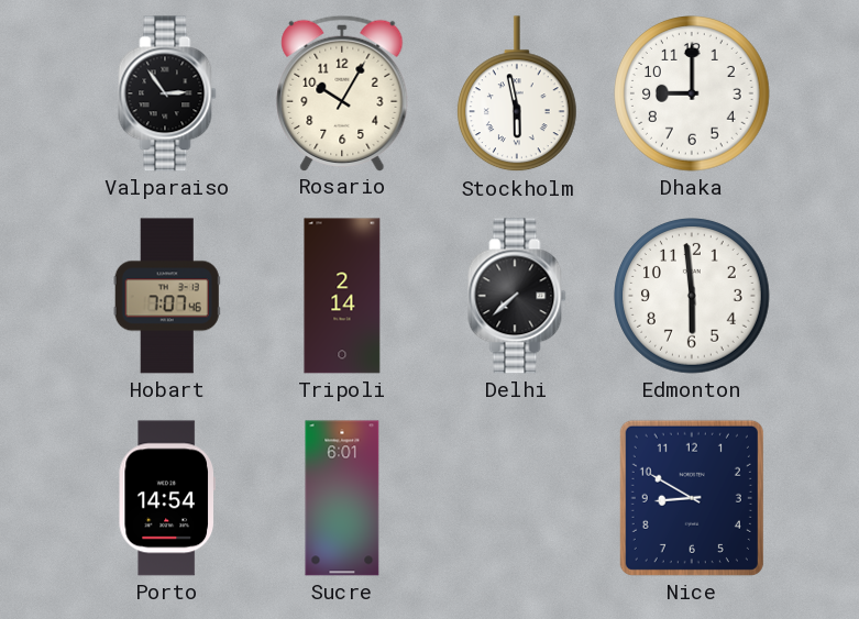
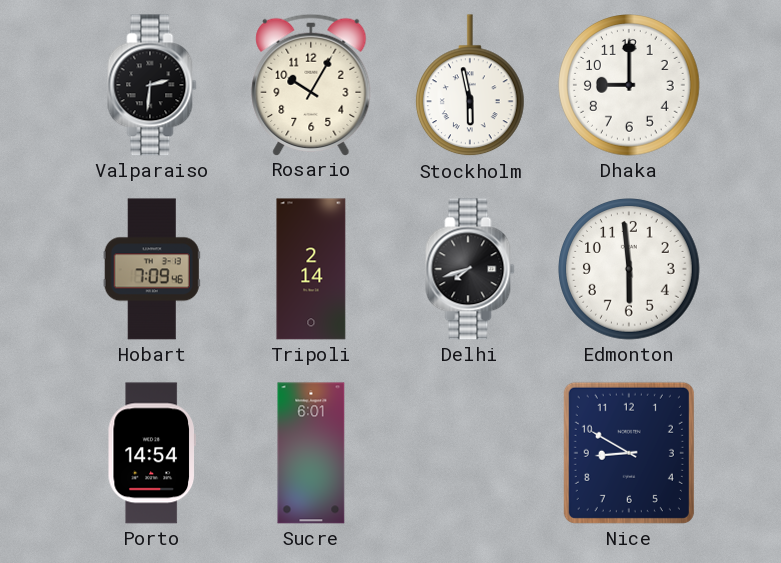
Valparaiso: 2:54 -> 2:31 (152, 85)
Hobart: 7:07 -> 7:09 (152, 269)
Delhi: 7:38 -> 7:42 (470, 269)
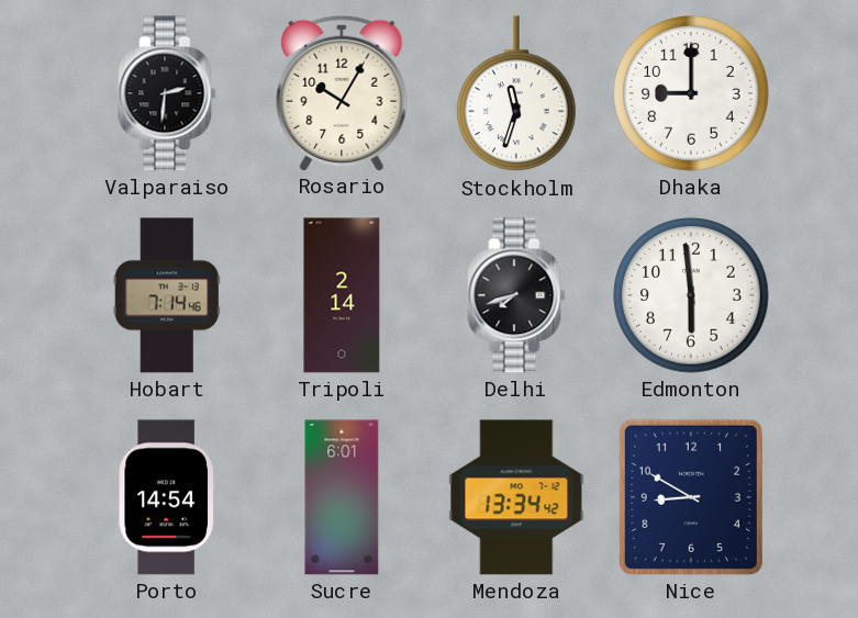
Stockholm: 5:58 -> 11:33 (516, 94)
Hobart: 7:09 -> 7:14 (167, 295)
Mendoza: none -> 13:34 (516, 497)
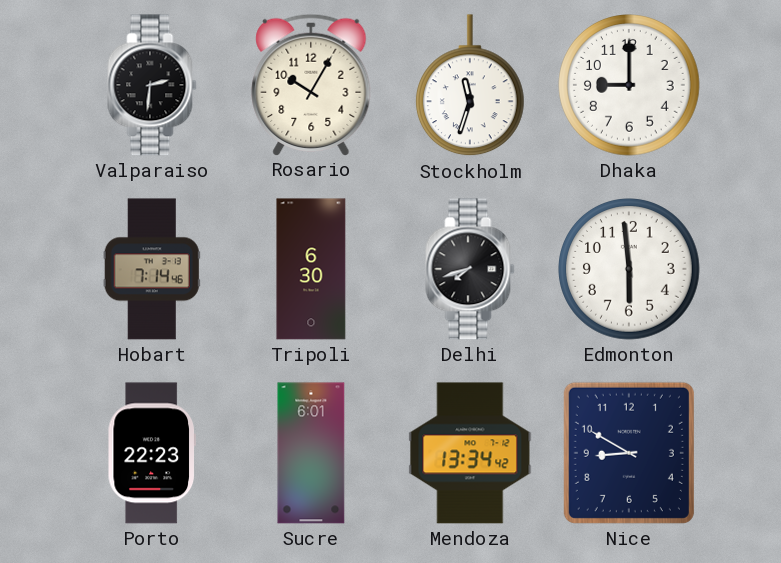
Tripoli: 2:14 -> 6:30 (311, 269)
Porto: 14:54 -> 22:23 (152, 453)
